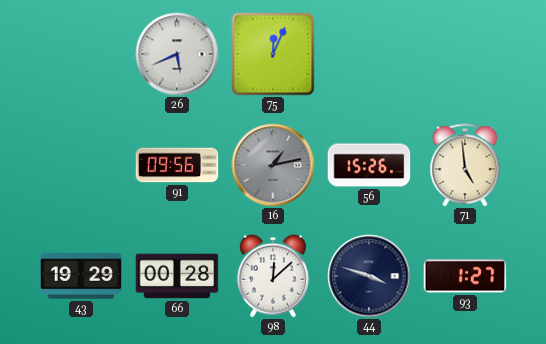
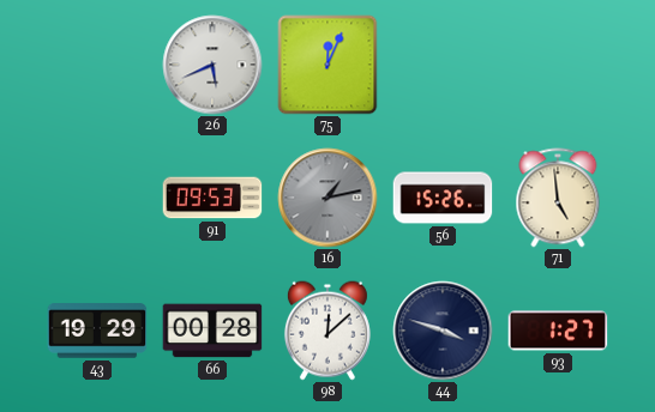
91: 09:56 -> 09:53 (212, 198)
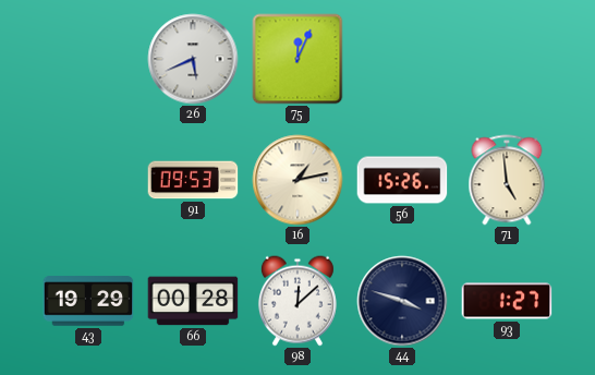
16 dial: grey -> cream (297, 180)
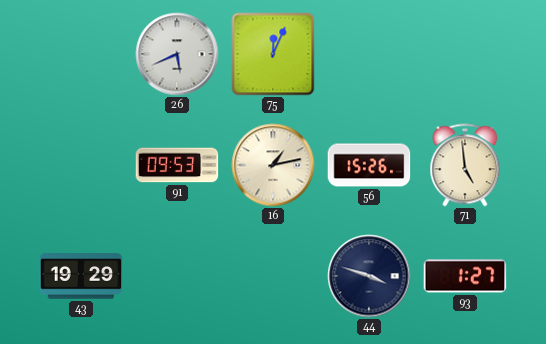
66: 00:28 -> none (193, 301)
98: 12:08 -> none (297, 301)
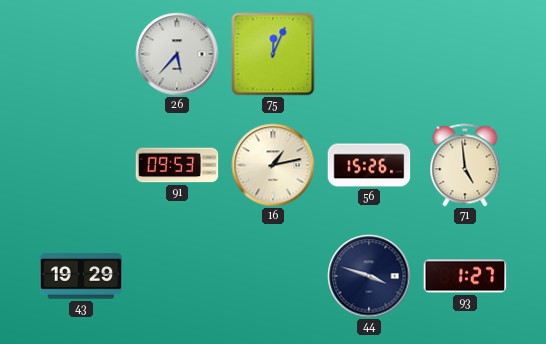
26: 5:41 -> 5:37 (177, 54)
